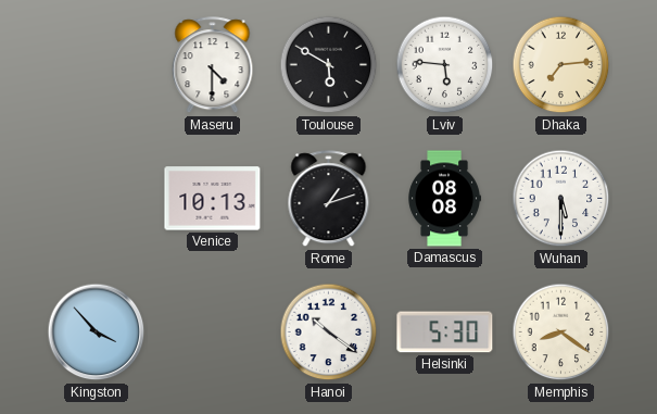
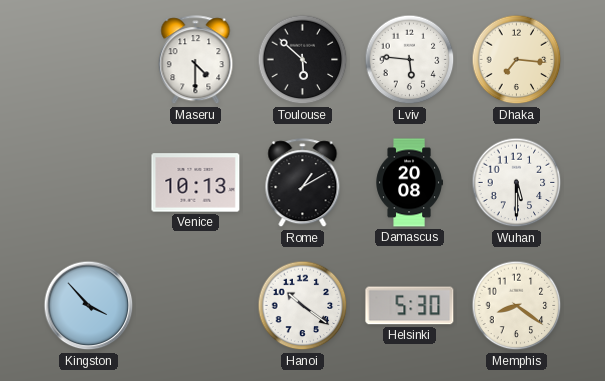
Toulouse: 5:50 -> 5:52 (303, 60)
Dhaka: 7:14 -> 7:16 (517, 60)
Rome: 1:12 -> 1:10 (303, 183)
Damascus: 08:08 -> 20:08 (409, 183)
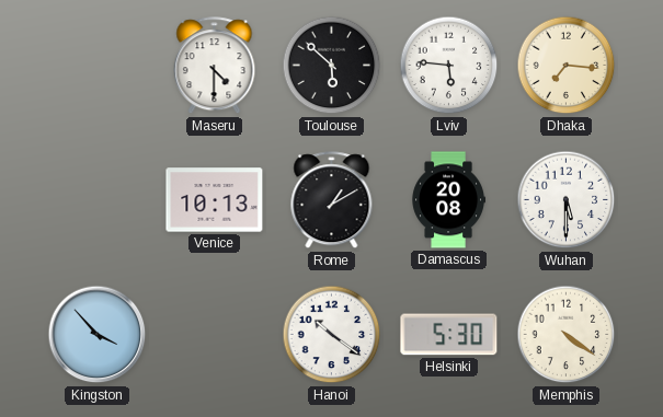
Memphis: 8:21 -> 4:21 (567, 335)
